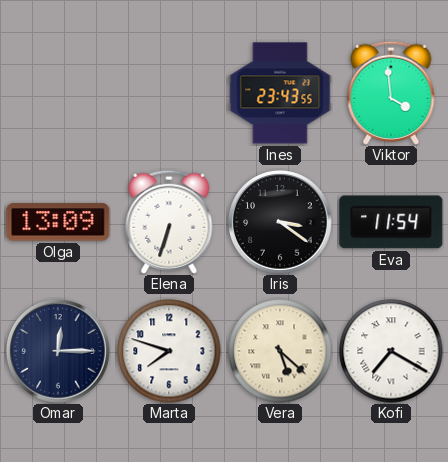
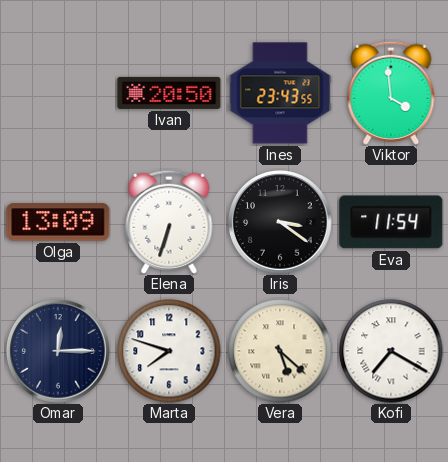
Ivan: none -> 20:50 (169, 93)
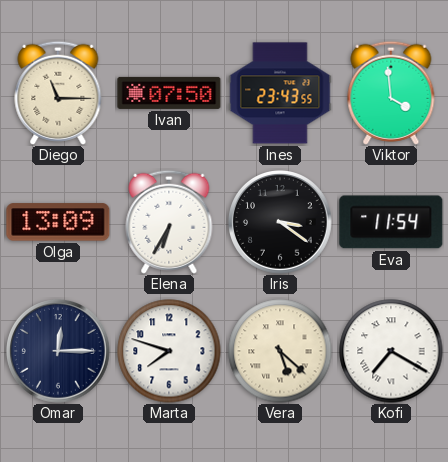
Diego: none -> 11:15 (58, 93)
Ivan: 20:50 -> 07:50 (169, 93)
Elena: 6:33 -> 6:35 (169, 222)
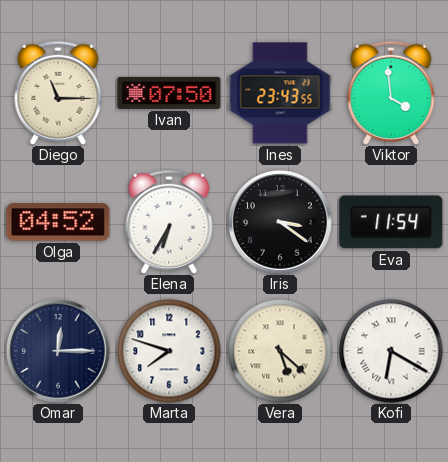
Olga: 13:09 -> 04:52 (58, 222)
Kofi: 7:20 -> 6:20 (391, 351)
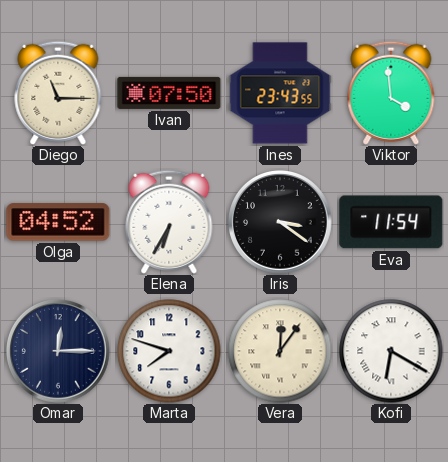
Vera: 5:22 -> 12:06 (280, 351)
